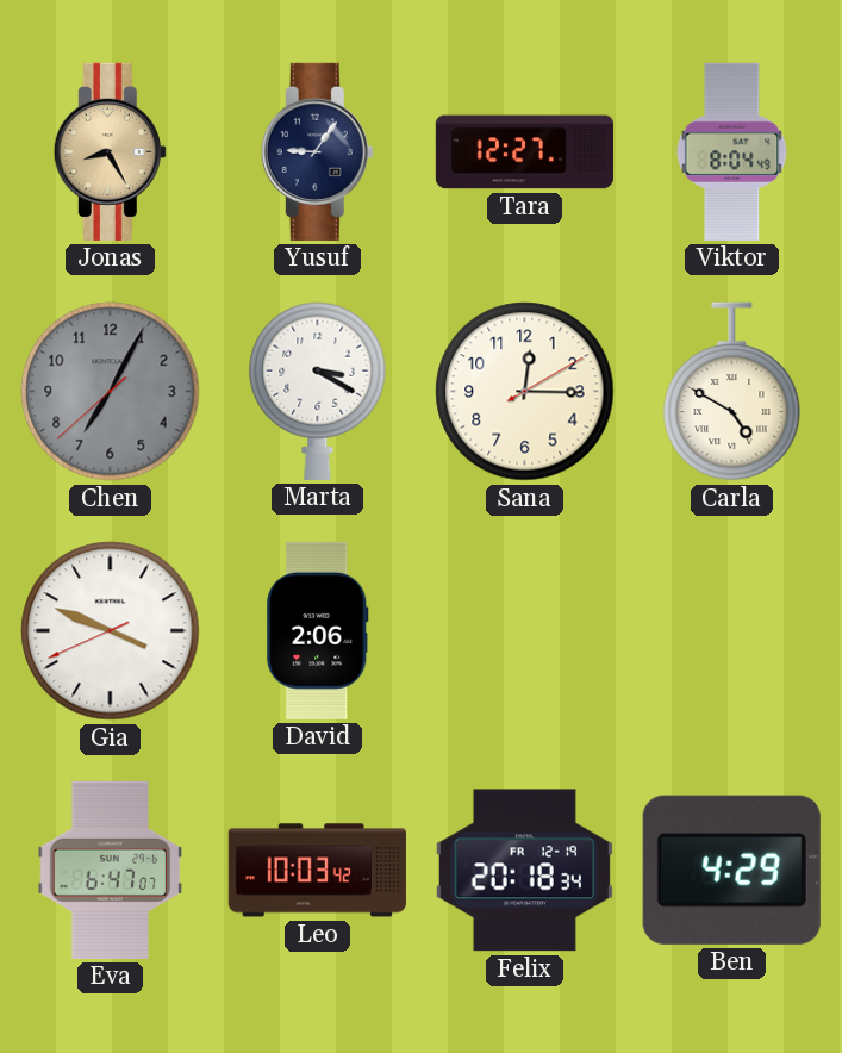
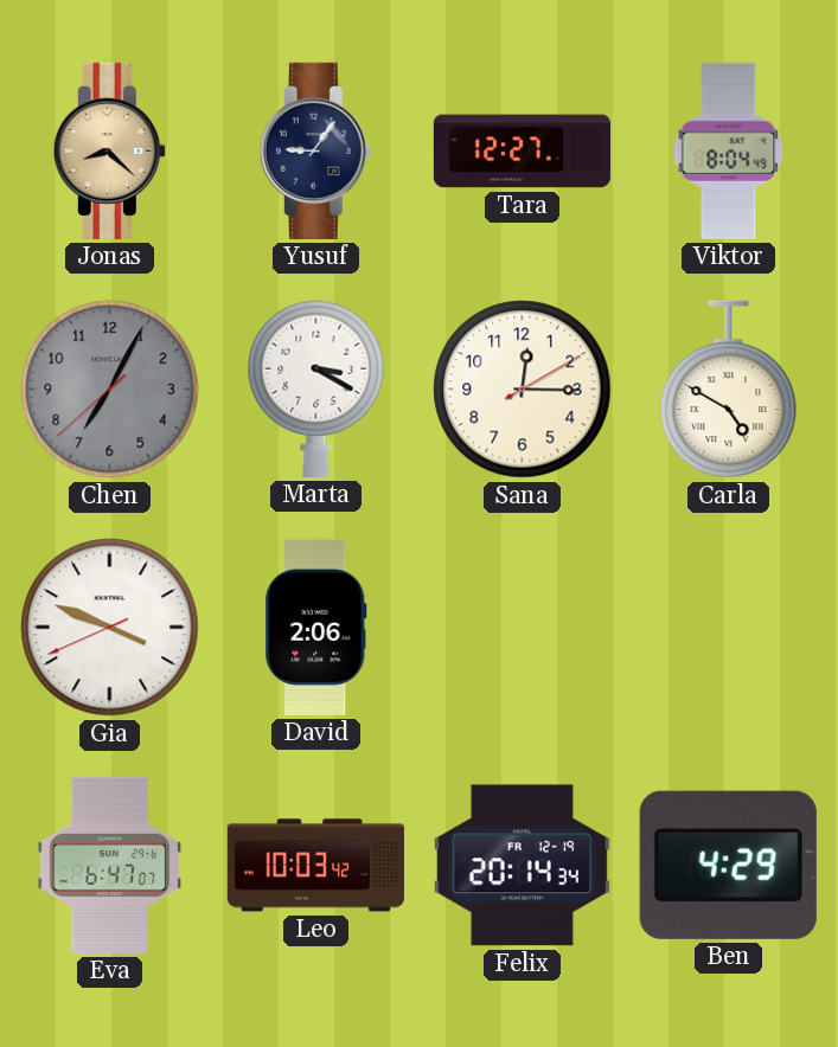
Jonas: 8:25 -> 8:22 (109, 150)
Felix: 20:18 -> 20:14 (522, 866)
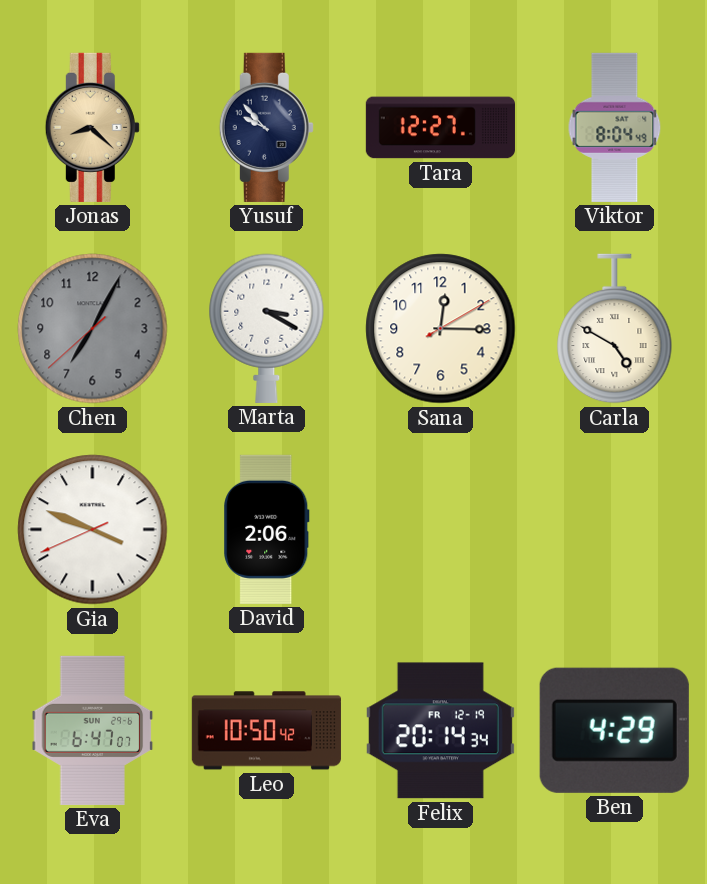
Yusuf: 9:06 -> 9:53 (266, 127)
Leo: 10:03 -> 10:50 (266, 731)
